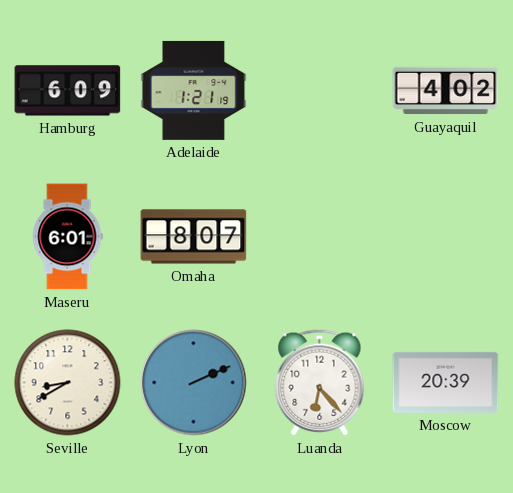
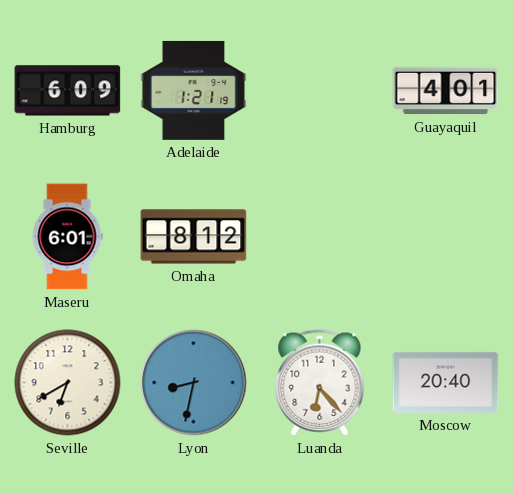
Guayaquil: 4:02 -> 4:01 (446, 91)
Omaha: 8:07 -> 8:12 (194, 237)
Seville: 8:40 -> 6:40 (68, 383)
Lyon: 2:11 -> 8:32 (194, 383)
Moscow: 20:39 -> 20:40 (446, 382)
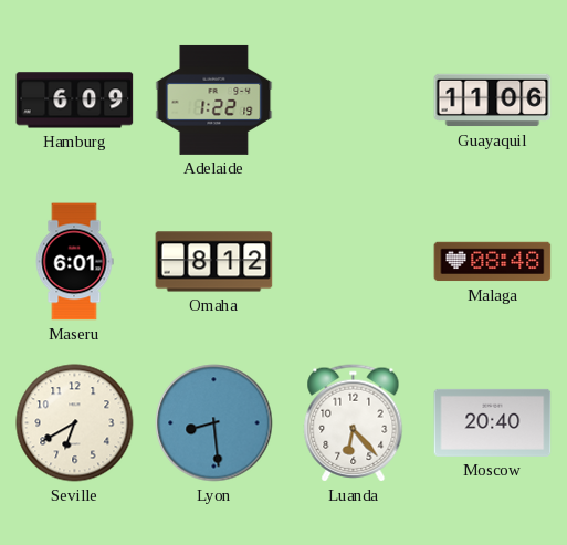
Adelaide: 1:21 -> 1:22 (214, 99)
Guayaquil: 4:01 -> 11:06 (493, 101)
Malaga: none -> 08:48 (493, 262)
Lyon: 8:32 -> 8:29 (214, 423)
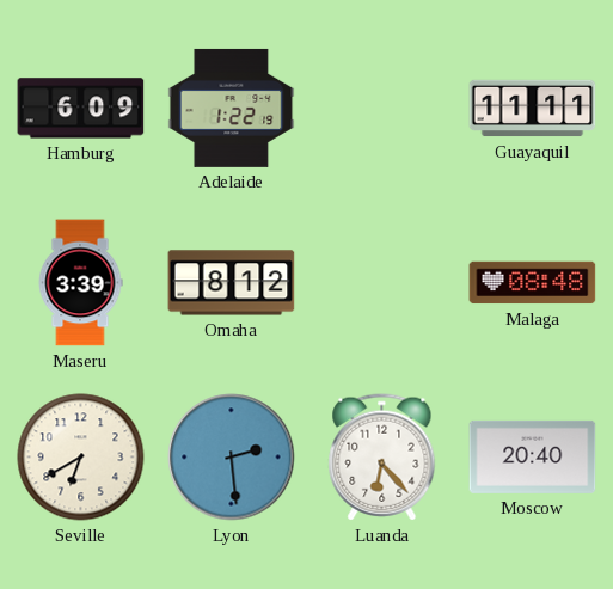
Guayaquil: 11:06 -> 11:11 (533, 109)
Maseru: 6:01 -> 3:39 (80, 283)
Lyon: 8:29 -> 2:29 (232, 458)
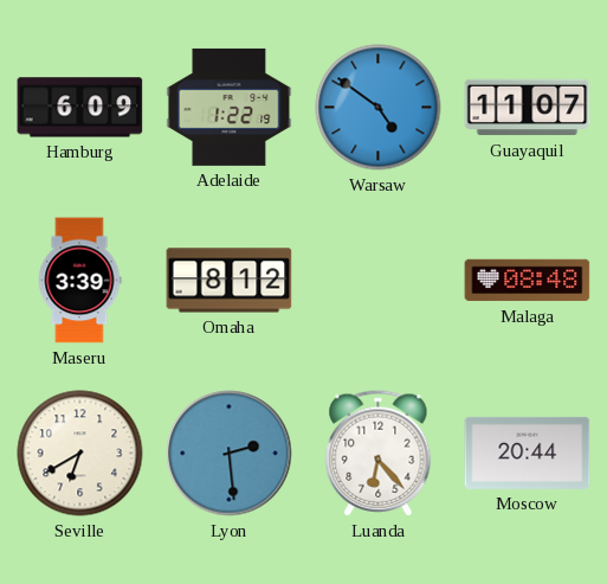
Warsaw: none -> 4:51 (379, 108)
Guayaquil: 11:11 -> 11:07 (528, 108)
Moscow: 20:40 -> 20:44 (528, 453)
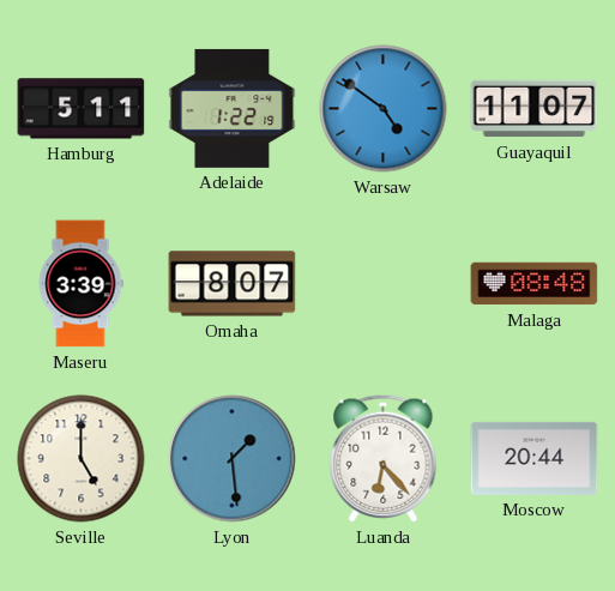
Hamburg: 6:09 -> 5:11 (82, 109)
Omaha: 8:12 -> 8:07 (233, 284)
Seville: 6:40 -> 5:00 (82, 459)
Lyon: 2:29 -> 1:29 (233, 459)
